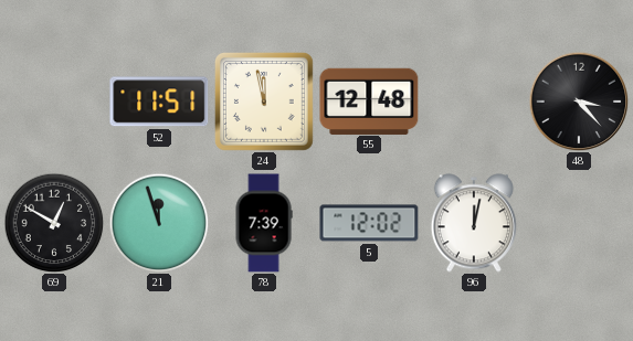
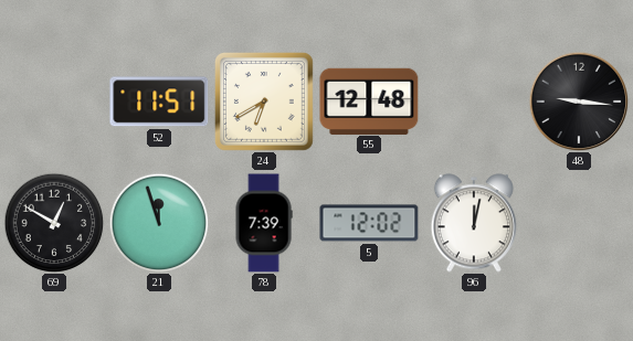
24: 11:58 -> 6:40 (264, 102)
48: 3:23 -> 9:16 (579, 102)
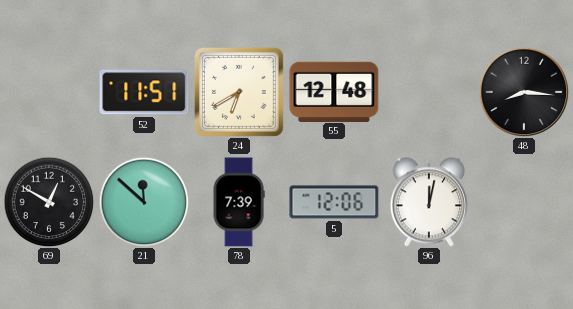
48: 9:16 -> 8:16 (524, 92)
21: 11:57 -> 11:52 (144, 202)
5: 12:02 -> 12:06 (334, 202)
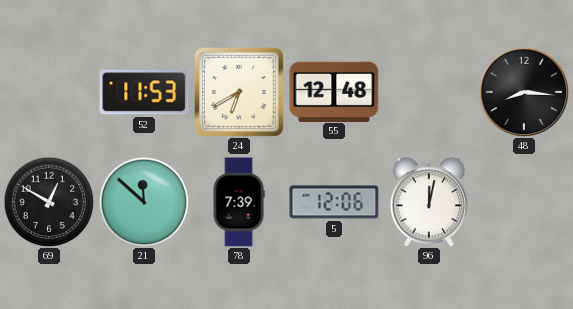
52: 11:51 -> 11:53 (144, 92)
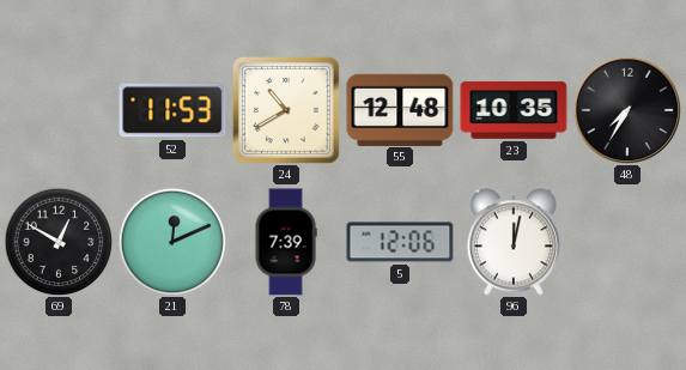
24: 6:40 -> 10:40 (286, 110)
23: none -> 10:35 (514, 110)
48: 8:16 -> 7:35 (627, 110)
21: 11:52 -> 12:11 (172, 242)
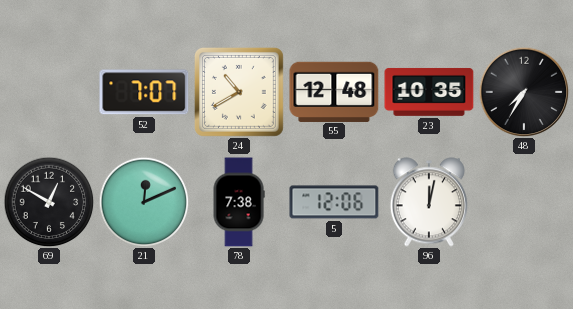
52: 11:53 -> 7:07 (144, 92)
78: 7:39 -> 7:38 (239, 202)
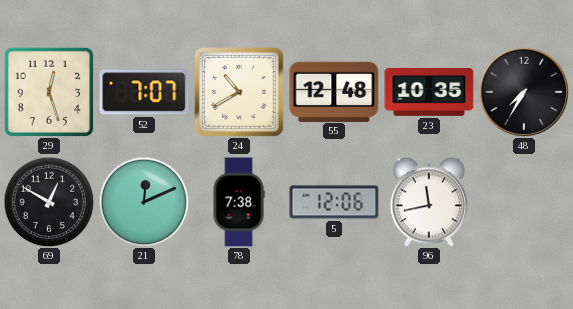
29: none -> 12:27 (49, 92)
96: 12:02 -> 11:43 (429, 202)
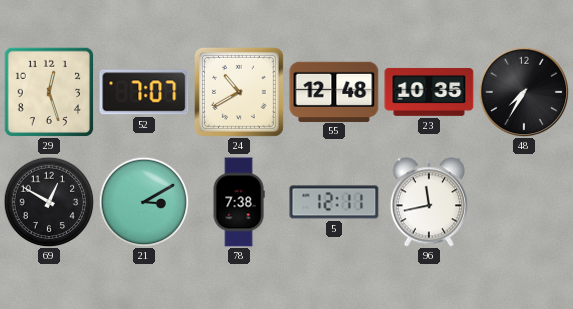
21: 12:11 -> 3:10 (144, 202)
5: 12:06 -> 12:11 (334, 202)
